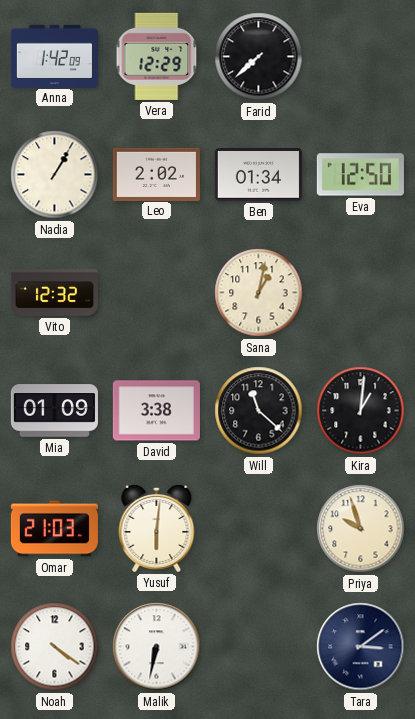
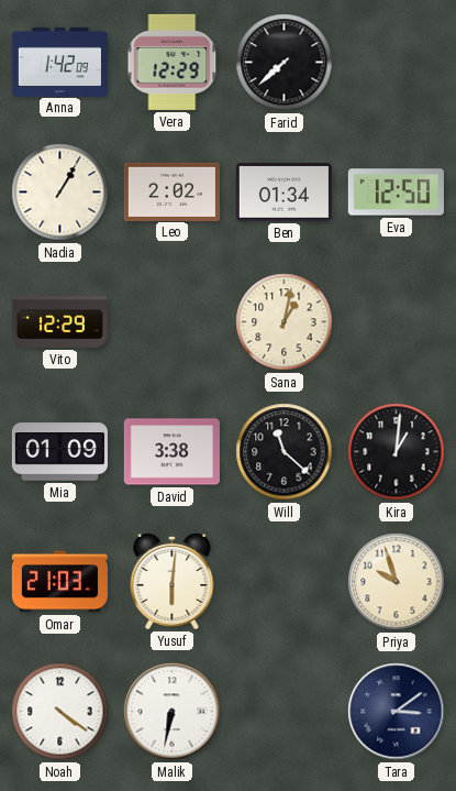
Vito: 12:32 -> 12:29 (59, 322)
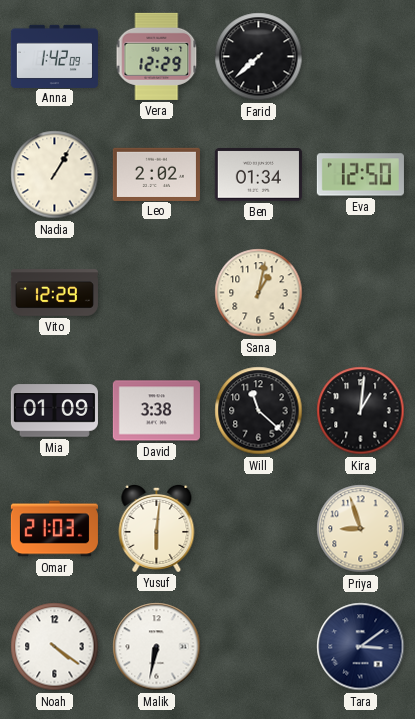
Priya: 9:57 -> 8:57 (361, 529)
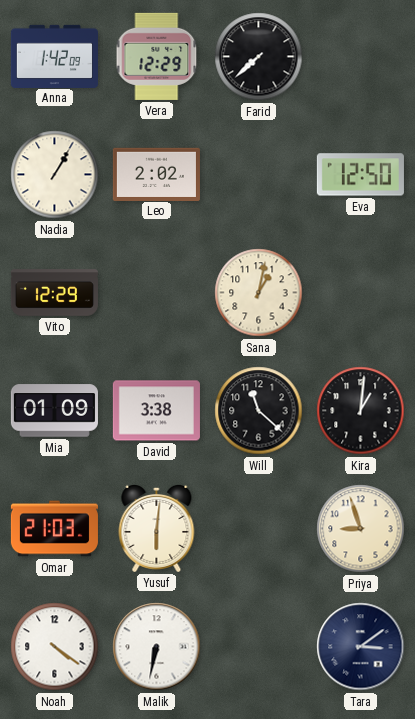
Ben: 01:34 -> none (258, 175)
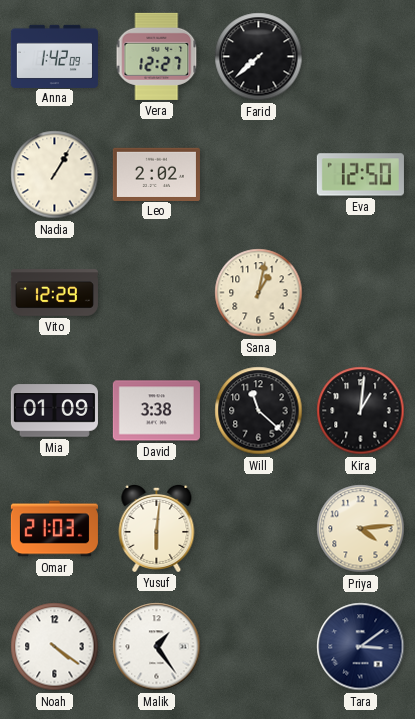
Vera: 12:29 -> 12:27 (157, 56)
Priya: 8:57 -> 4:14 (361, 529)
Malik: 6:32 -> 1:24 (157, 647)
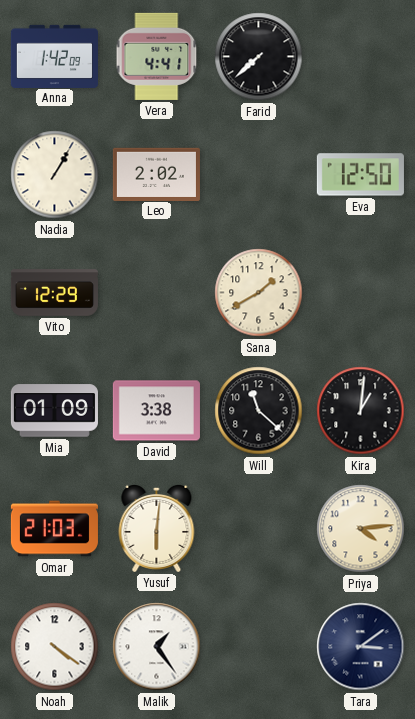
Vera: 12:27 -> 4:41 (157, 56)
Sana: 1:02 -> 1:40 (259, 293)
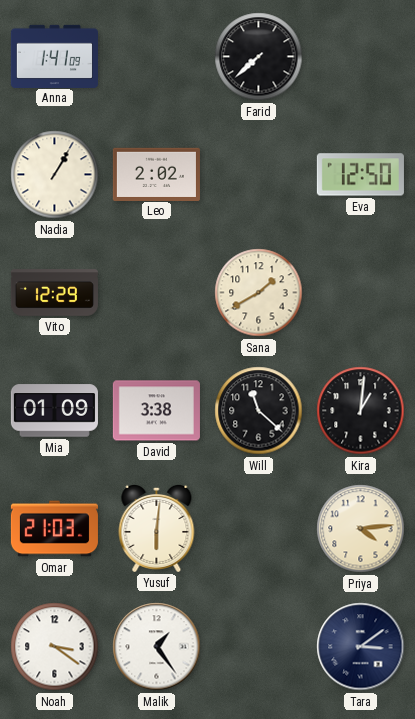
Anna: 1:42 -> 1:41 (54, 56)
Vera: 4:41 -> none (157, 56)
Noah: 4:21 -> 3:21 (55, 647)
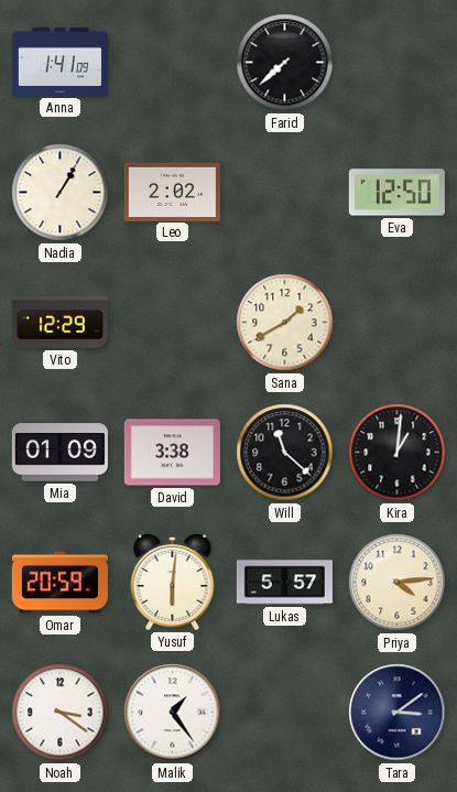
Omar: 21:03 -> 20:59 (59, 583)
Lukas: none -> 5:57 (284, 583)
